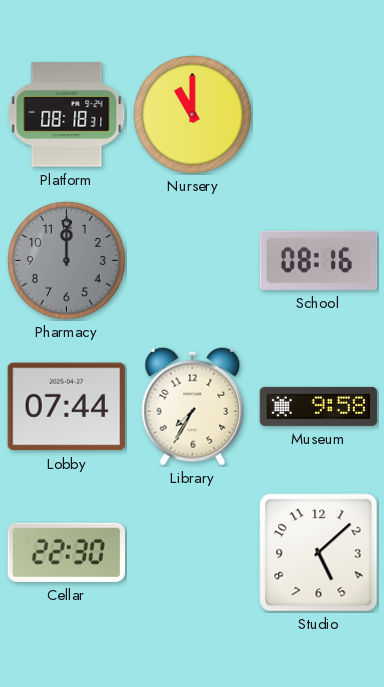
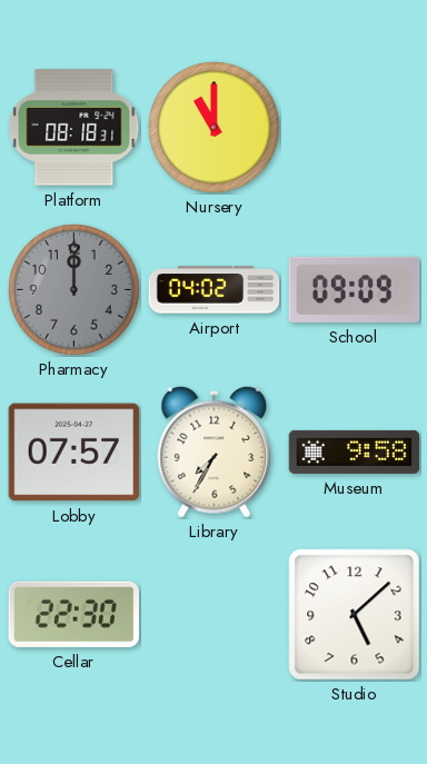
Airport: none -> 04:02 (215, 290)
School: 08:16 -> 09:09 (355, 289)
Lobby: 07:44 -> 07:57 (75, 453)
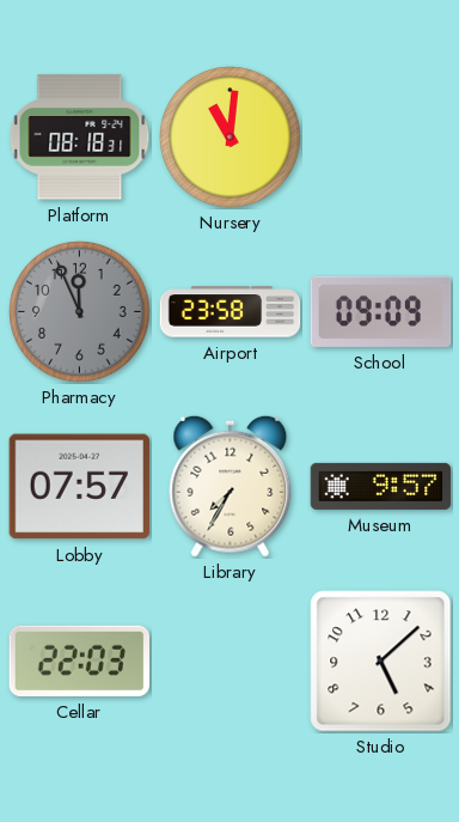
Nursery: 11:00 -> 11:01 (231, 138)
Pharmacy: 12:00 -> 11:56 (80, 312)
Airport: 04:02 -> 23:58 (231, 312)
Museum: 9:58 -> 9:57 (381, 486)
Cellar: 22:30 -> 22:03 (79, 660)
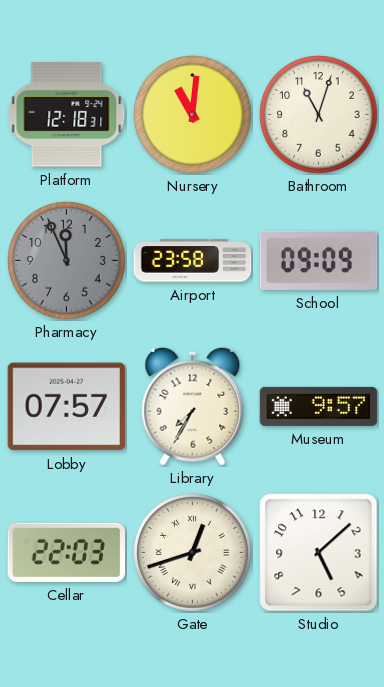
Platform: 08:18 -> 12:18 (67, 115)
Bathroom: none -> 11:03 (319, 115)
Gate: none -> 12:42 (193, 553)
